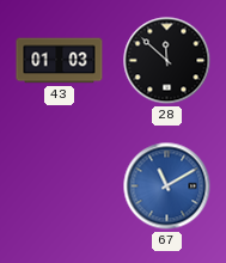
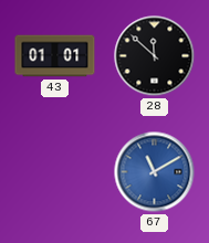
43: 01:03 -> 01:01 (55, 56)
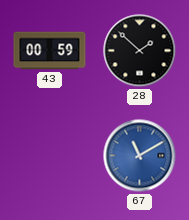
43: 01:01 -> 00:59 (50, 51)
28: 11:52 -> 1:52 (140, 51)
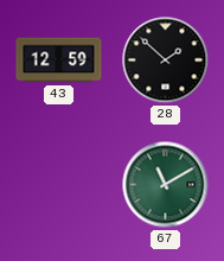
43: 00:59 -> 12:59 (59, 61)
67 dial: blue -> green (166, 185)
